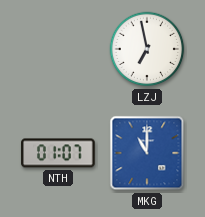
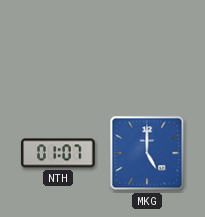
LZJ: 6:58 -> none (147, 49)
MKG: 11:00 -> 5:00 (147, 153)
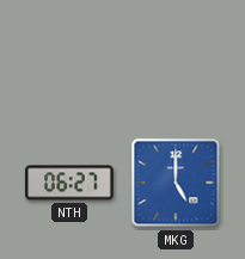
NTH: 01:07 -> 06:27 (69, 183)
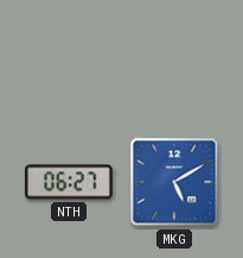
MKG: 5:00 -> 5:10 (174, 182)
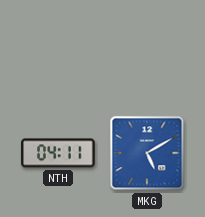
NTH: 06:27 -> 04:11 (58, 153)
